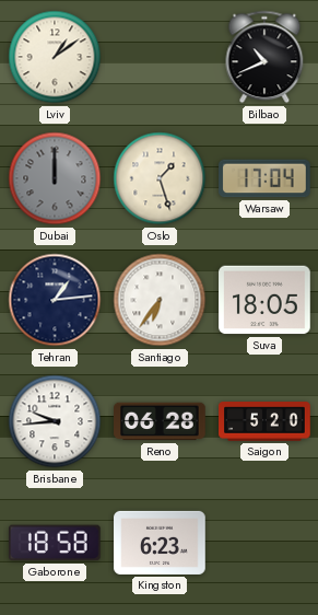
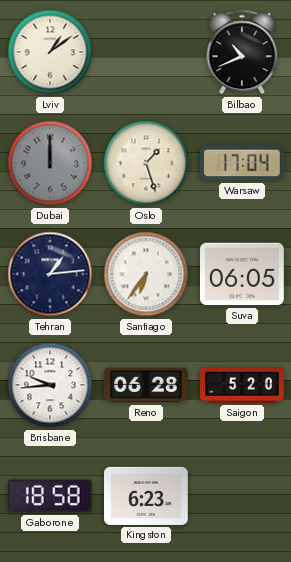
Suva: 18:05 -> 06:05 (242, 274)
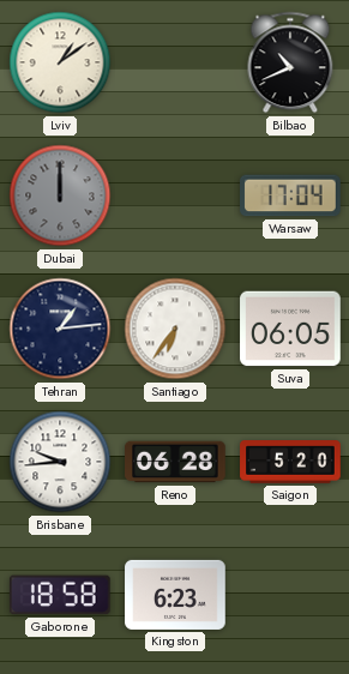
Oslo: 1:27 -> none (146, 163)
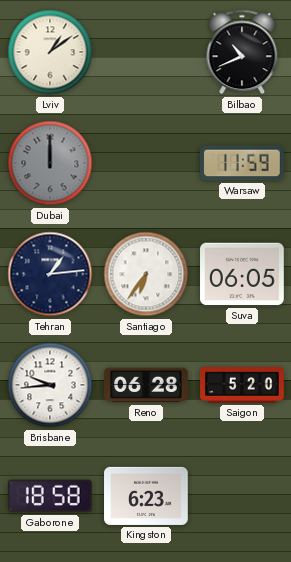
Warsaw: 17:04 -> 11:59 (242, 163)
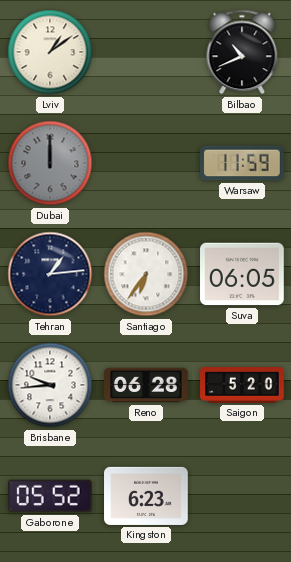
Gaborone: 18:58 -> 05:52 (50, 496)
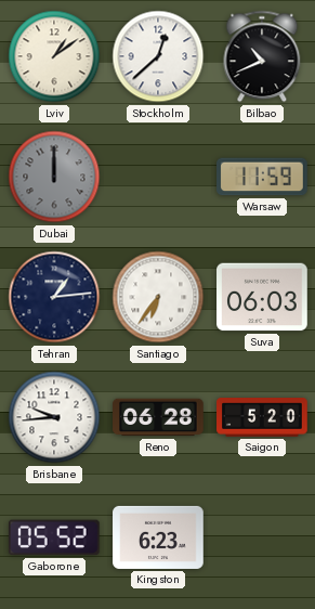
Stockholm: none -> 12:38 (158, 56)
Suva: 06:05 -> 06:03 (262, 297)
